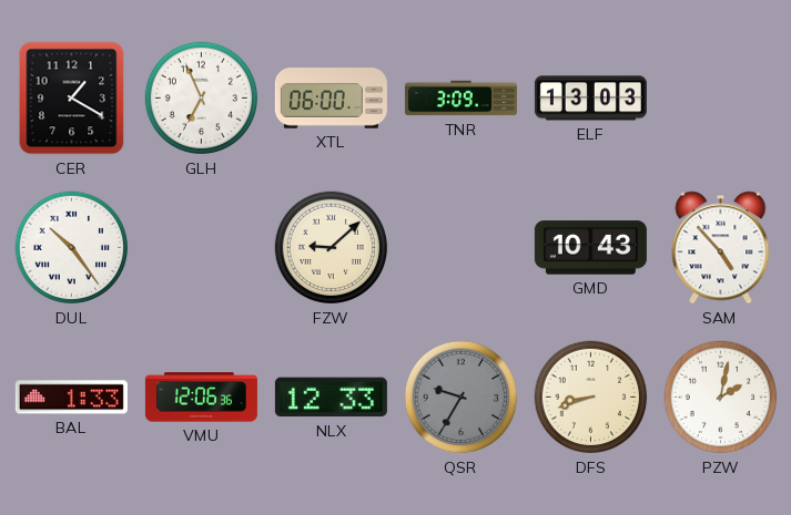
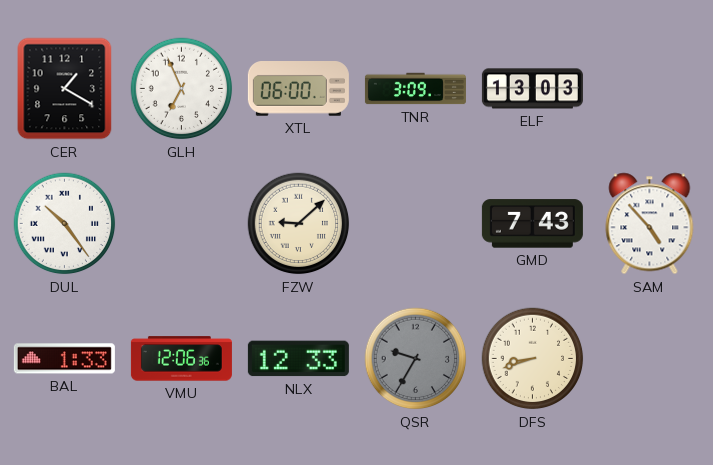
GMD: 10:43 -> 7:43 (532, 224)
PZW: 2:02 -> none (721, 398)
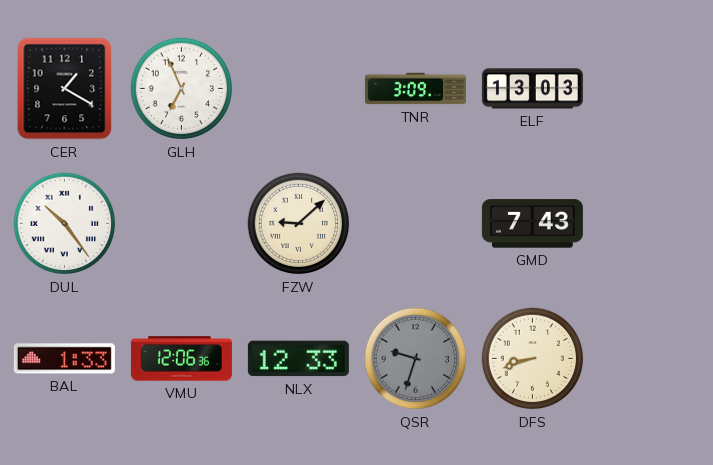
XTL: 06:00 -> none (298, 89)
SAM: 4:53 -> none (650, 224)
QSR: 9:35 -> 9:33 (416, 359)
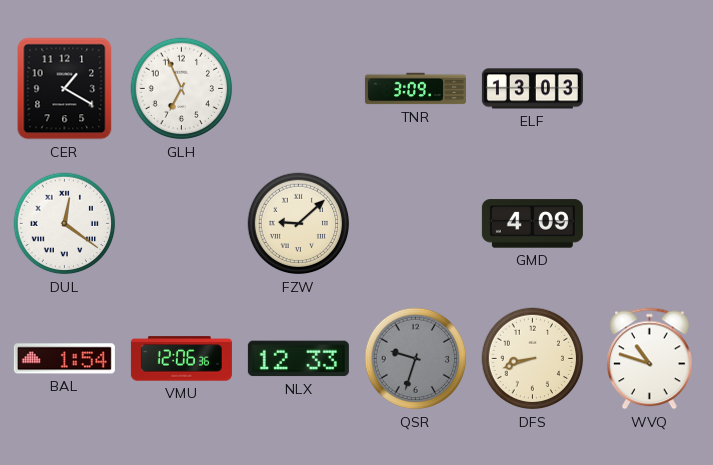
DUL: 10:24 -> 12:21 (65, 224)
GMD: 7:43 -> 4:09 (532, 224)
BAL: 1:33 -> 1:54 (64, 359)
WVQ: none -> 10:48 (650, 359)
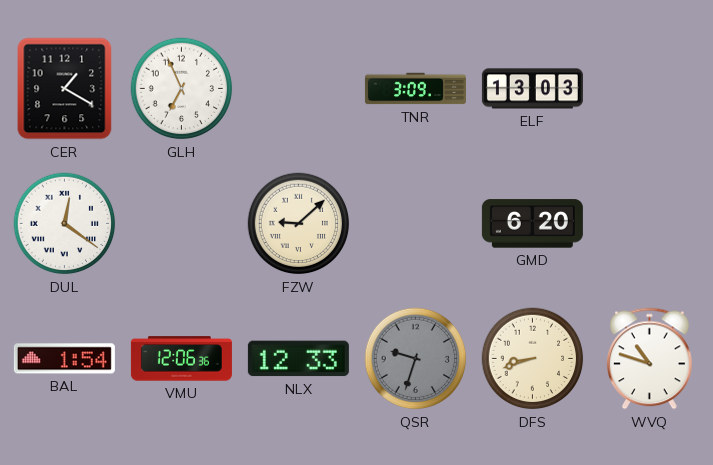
GMD: 4:09 -> 6:20 (532, 224)
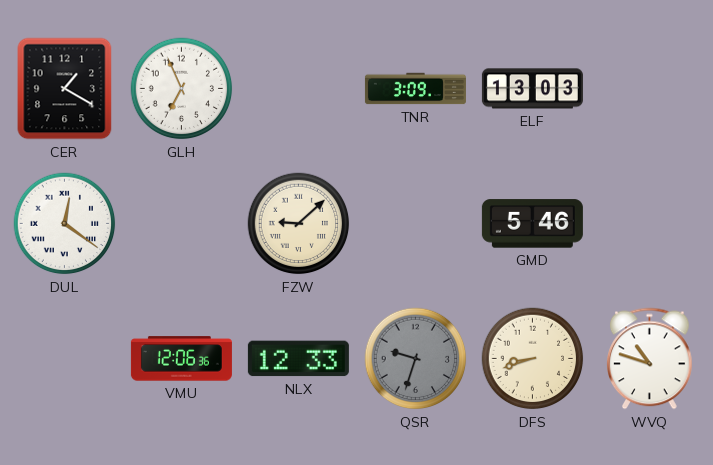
GMD: 6:20 -> 5:46 (532, 224)
BAL: 1:54 -> none (64, 359)
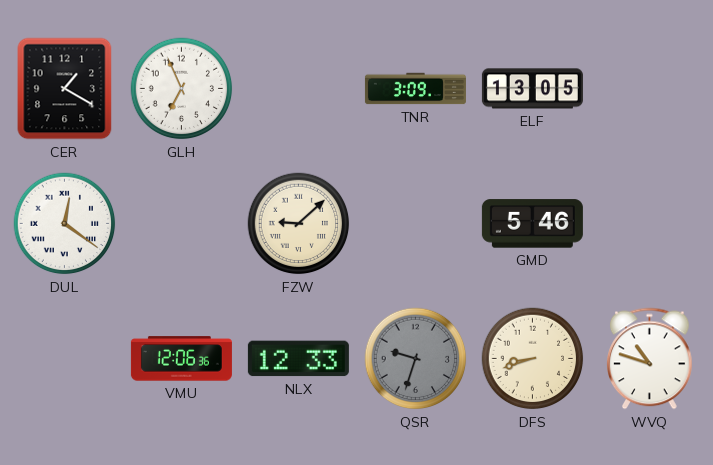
ELF: 13:03 -> 13:05 (532, 89)
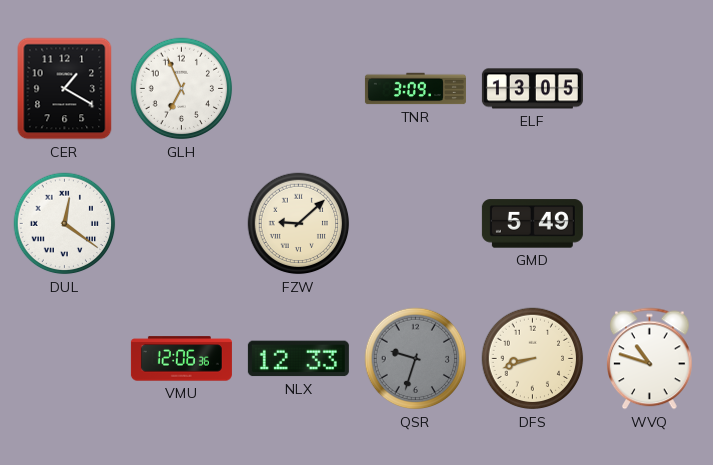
GMD: 5:46 -> 5:49 (532, 224)
